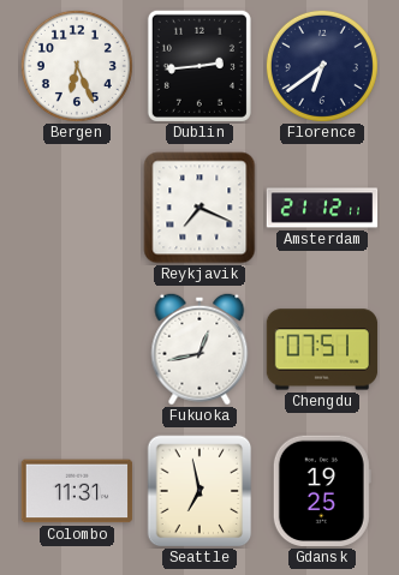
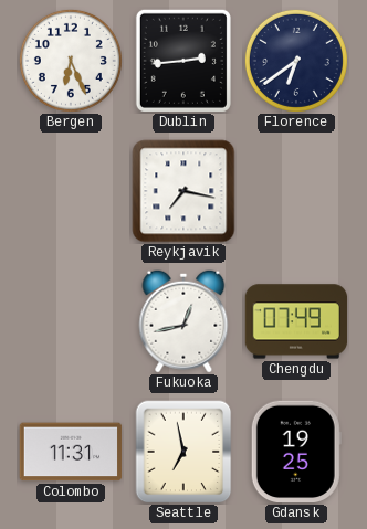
Reykjavik: 7:19 -> 7:17 (183, 191)
Amsterdam: 21:12 -> none (322, 208)
Chengdu: 07:51 -> 07:49 (296, 321)
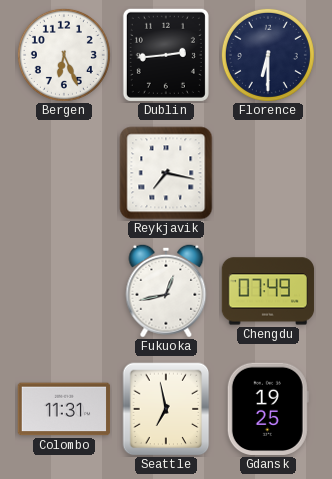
Florence: 6:39 -> 6:30 (268, 55)
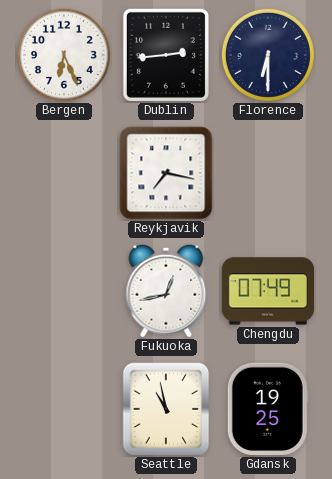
Colombo: 11:31 -> none (64, 409)
Seattle: 6:58 -> 10:58 (166, 409)
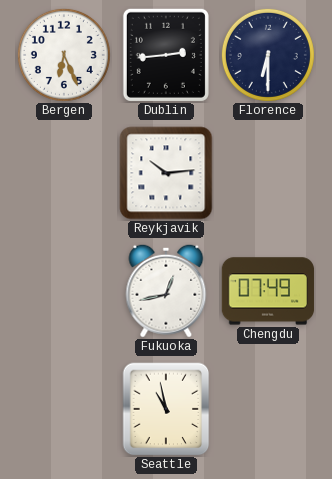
Reykjavik: 7:17 -> 10:14 (166, 173)
Gdansk: 19:25 -> none (268, 409)
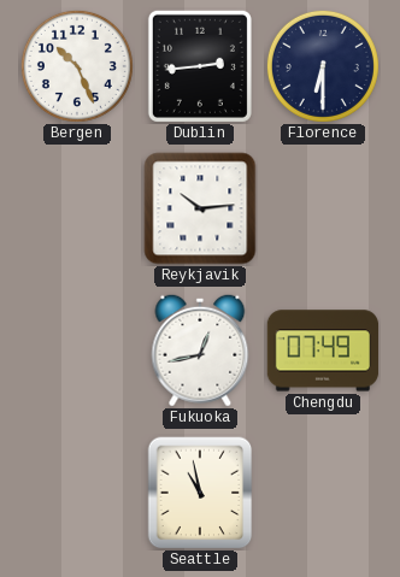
Bergen: 6:26 -> 10:26 (77, 66)
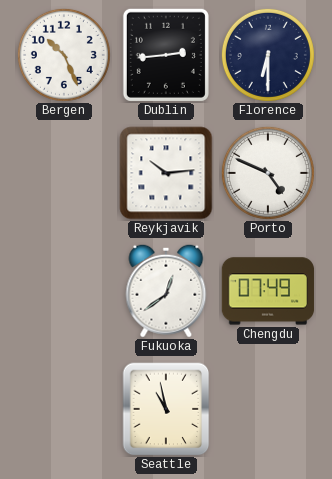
Porto: none -> 4:49 (268, 173)
Fukuoka: 12:43 -> 12:39 (166, 291)
